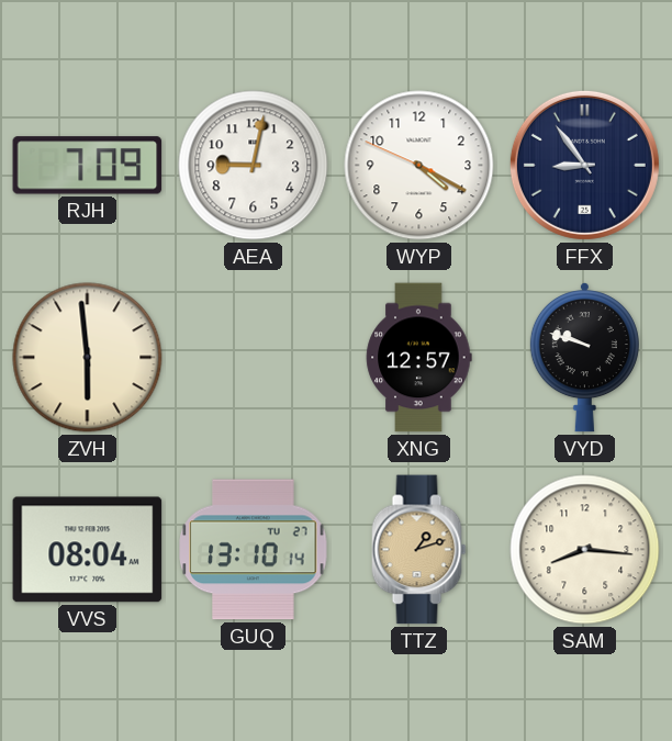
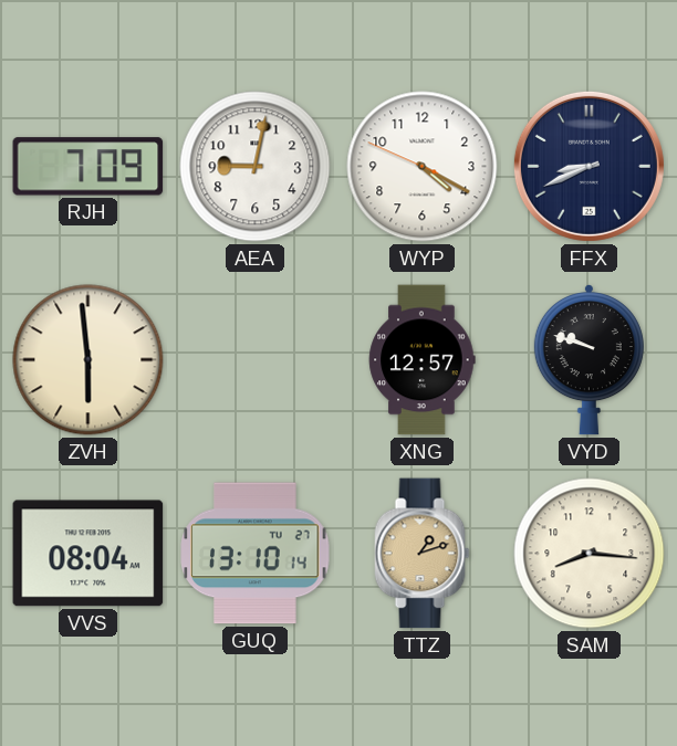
FFX: 8:54 -> 8:41 (589, 166)
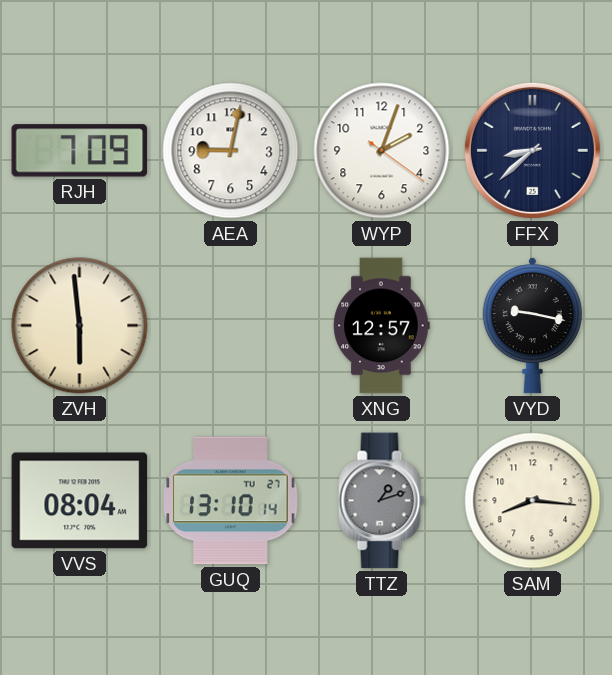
WYP: 4:19 -> 2:03 (382, 151)
FFX: 8:41 -> 8:38 (532, 150)
VYD: 9:48 -> 9:17 (532, 326)
TTZ dial: champagne -> grey (382, 501)
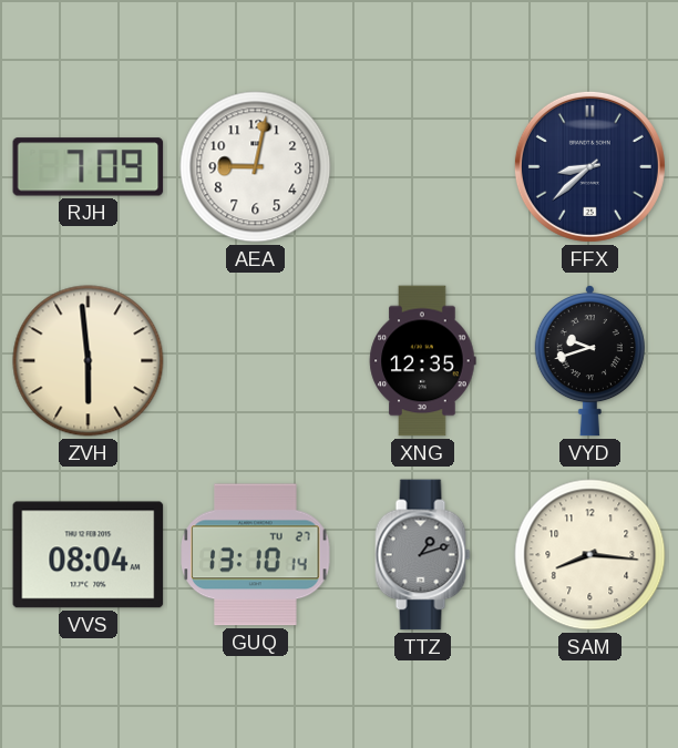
WYP: 2:03 -> none (382, 151)
XNG: 12:57 -> 12:35 (423, 361)
VYD: 9:17 -> 9:42 (589, 361)
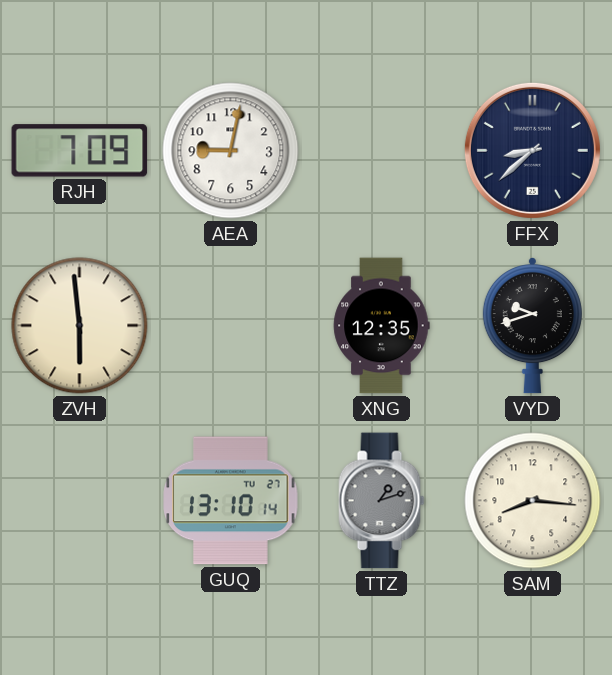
VVS: 08:04 -> none (89, 555)
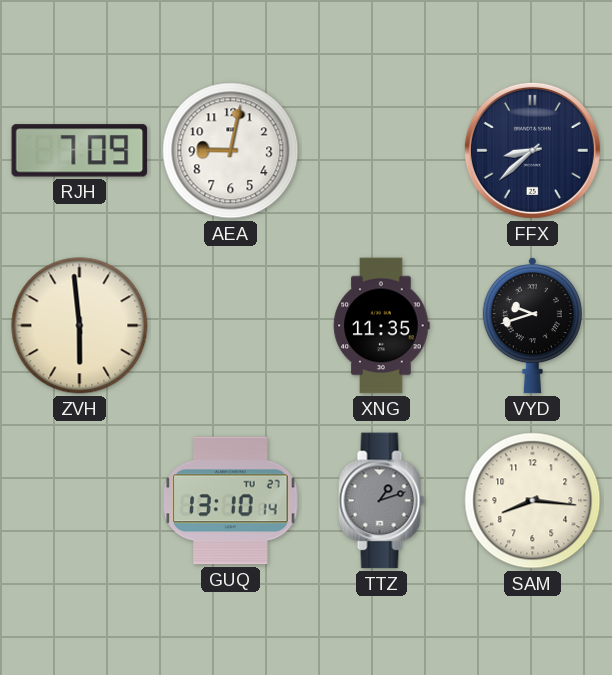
XNG: 12:35 -> 11:35 (382, 326)
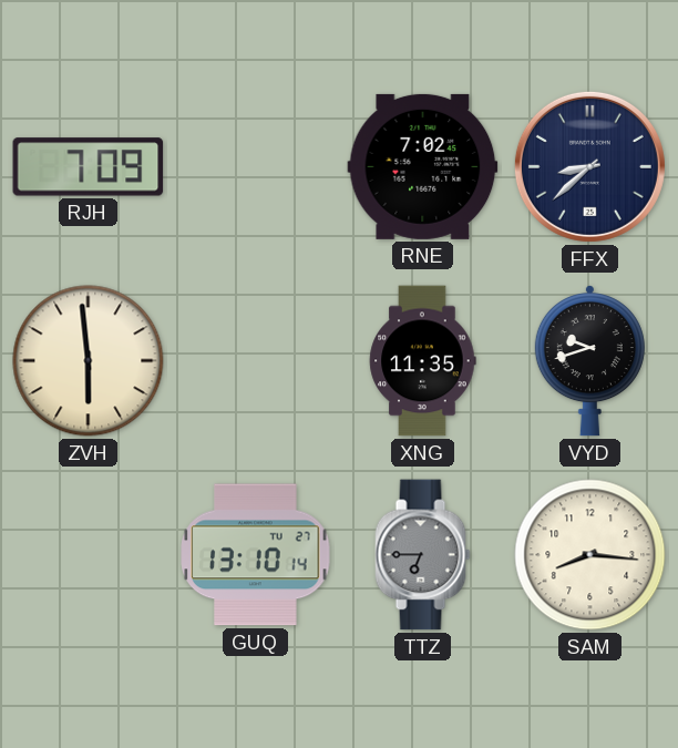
AEA: 9:02 -> none (231, 151)
RNE: none -> 7:02 (423, 166)
TTZ: 1:12 -> 6:45 (423, 555)
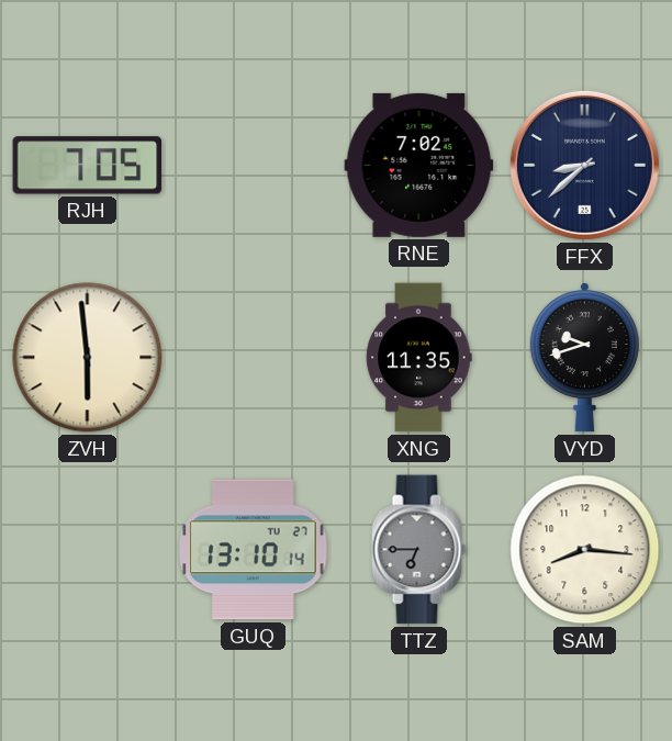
RJH: 7:09 -> 7:05 (88, 166)
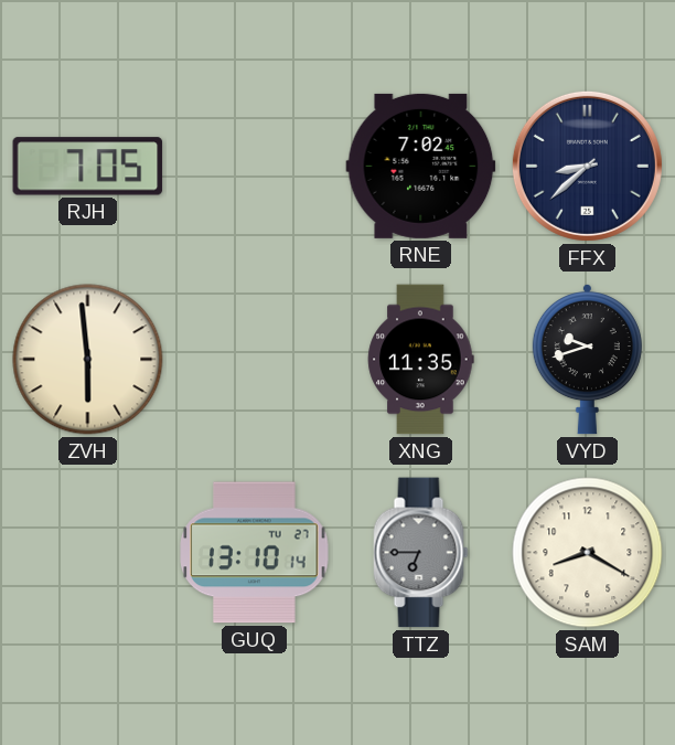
SAM: 8:16 -> 8:20 (588, 553)
